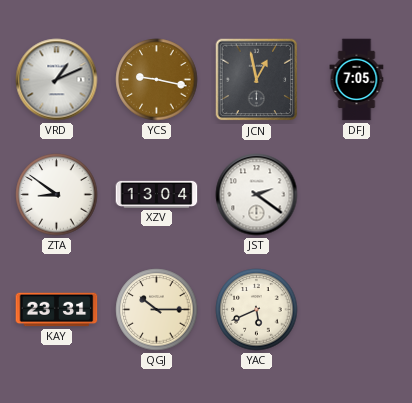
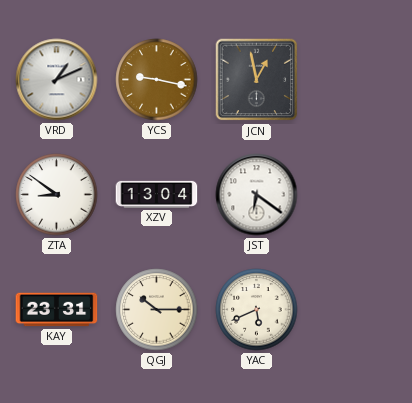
DFJ: 7:05 -> none (357, 80)
JST: 2:21 -> 6:21 (257, 195)
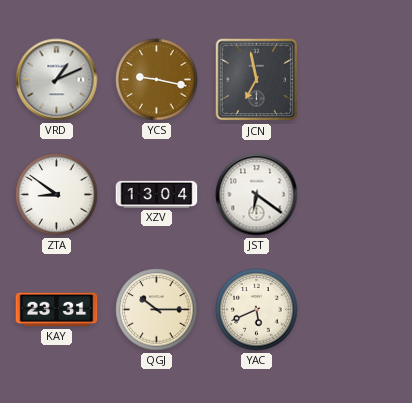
JCN: 12:58 -> 6:58 (257, 80)
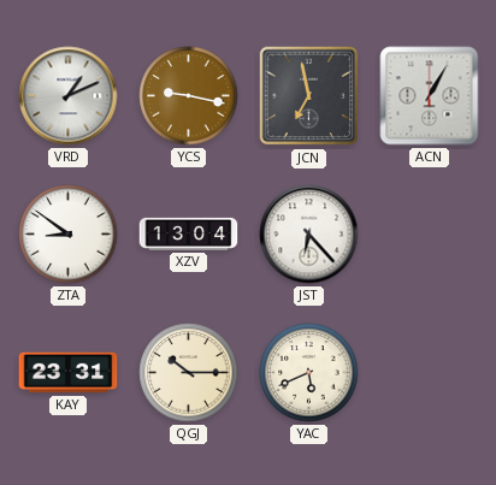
ACN: none -> 1:05 (430, 96)
JST: 6:21 -> 6:23 (309, 235)
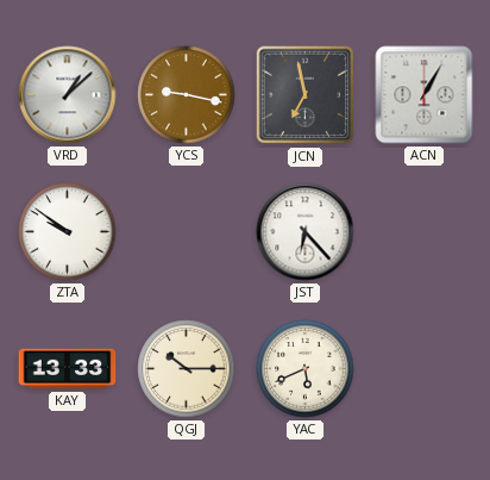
VRD: 1:11 -> 1:08 (68, 95)
ZTA: 8:51 -> 9:51 (68, 232)
XZV: 13:04 -> none (189, 233)
KAY: 23:31 -> 13:33 (68, 369)
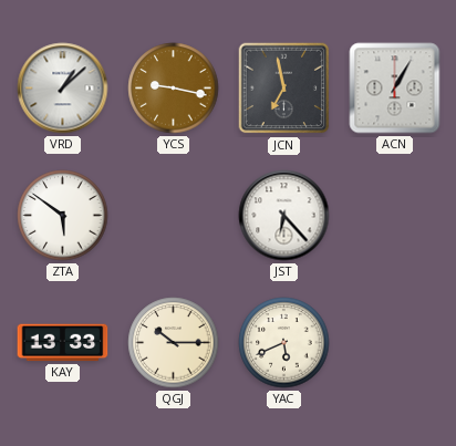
ZTA: 9:51 -> 5:51 (63, 216)
